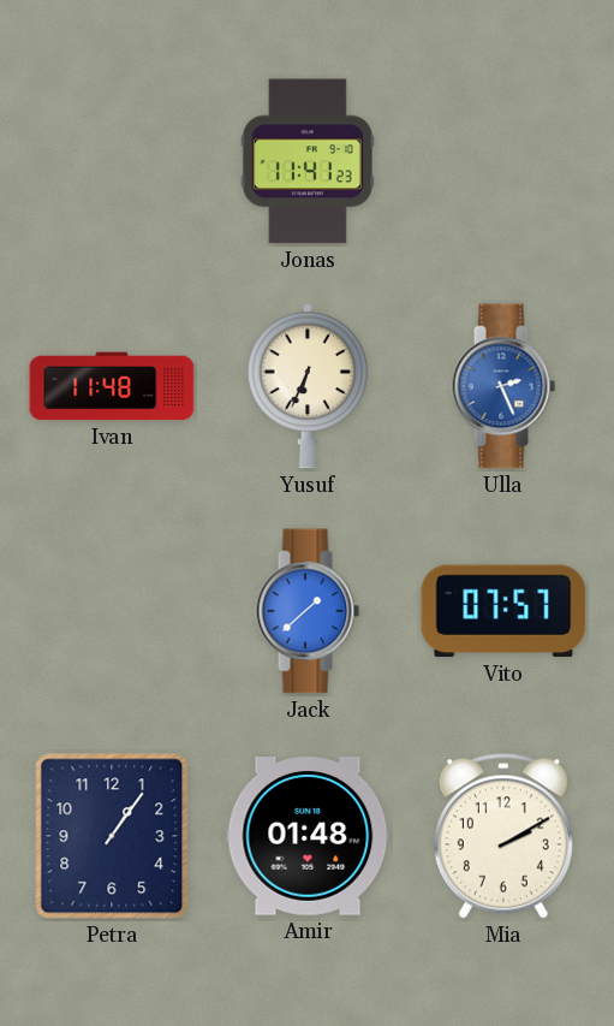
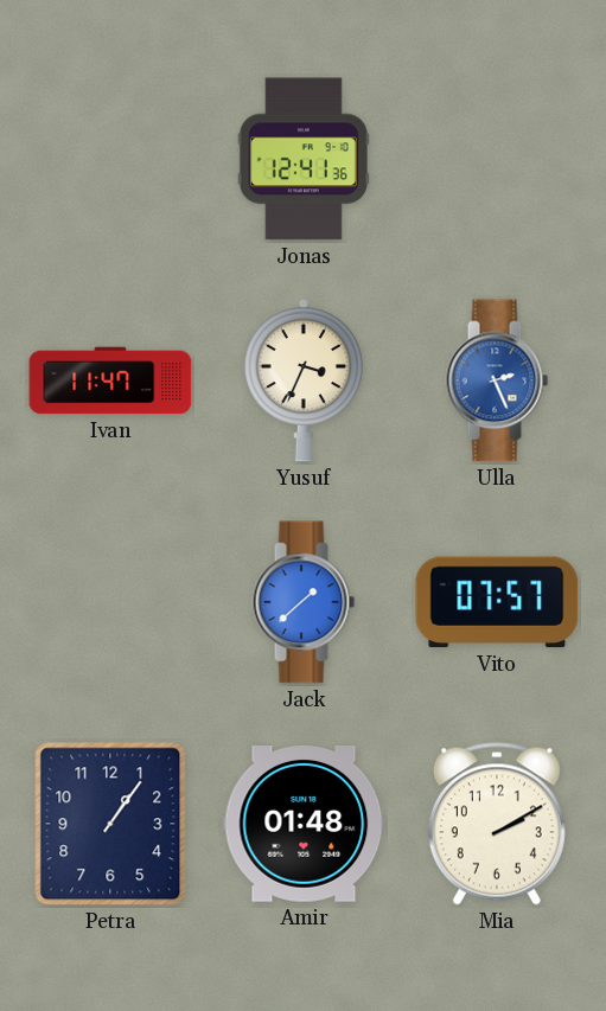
Jonas: 11:41 -> 12:41 (304, 159)
Ivan: 11:48 -> 11:47 (110, 380)
Yusuf: 6:34 -> 3:34 (304, 380)
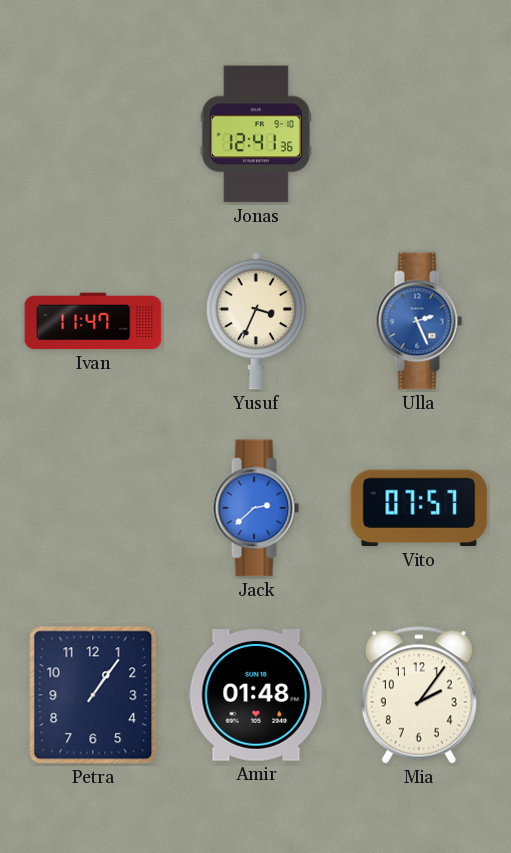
Jack: 1:38 -> 2:38 (256, 508)
Mia: 2:10 -> 2:06 (419, 695)
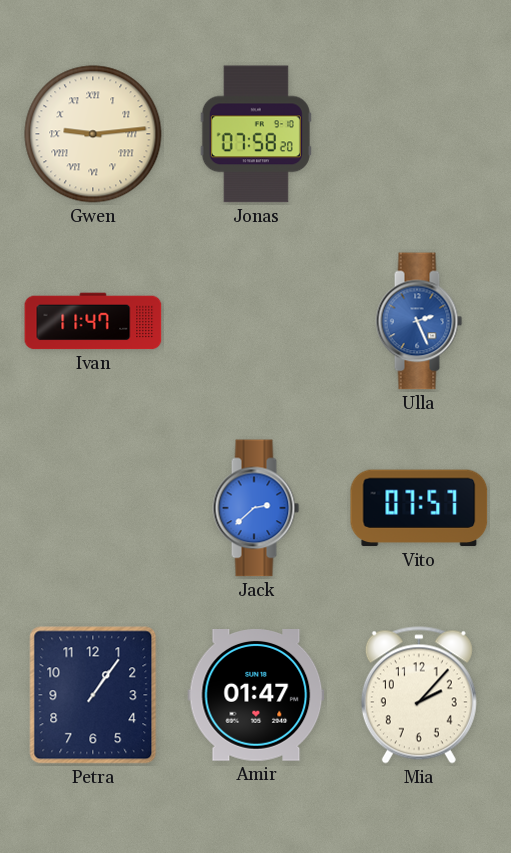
Gwen: none -> 9:14 (93, 134)
Jonas: 12:41 -> 07:58 (256, 134)
Yusuf: 3:34 -> none (256, 321)
Amir: 01:48 -> 01:47 (256, 696)
Mia: 2:06 -> 2:07 (419, 695)
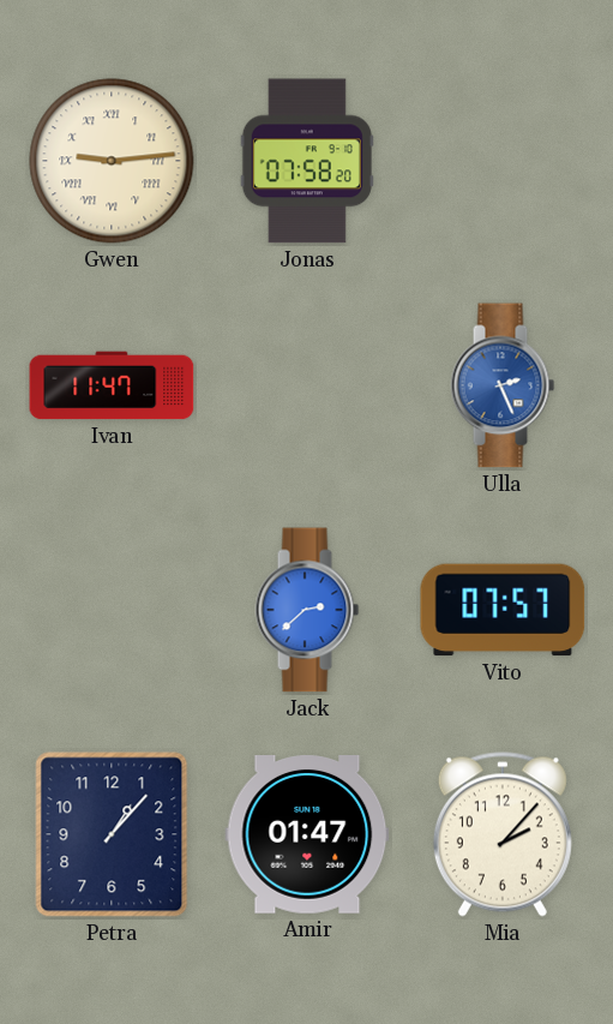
Petra: 1:06 -> 1:07 (112, 834)
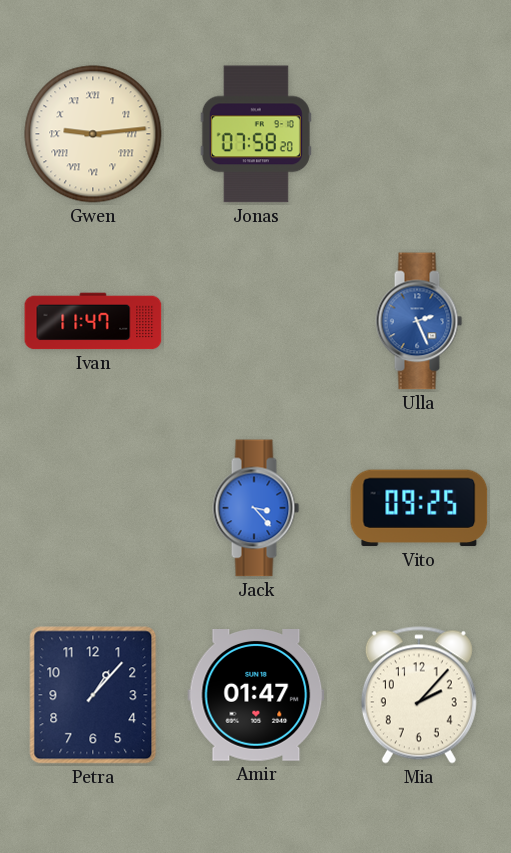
Jack: 2:38 -> 3:23 (256, 508)
Vito: 07:57 -> 09:25 (419, 508)
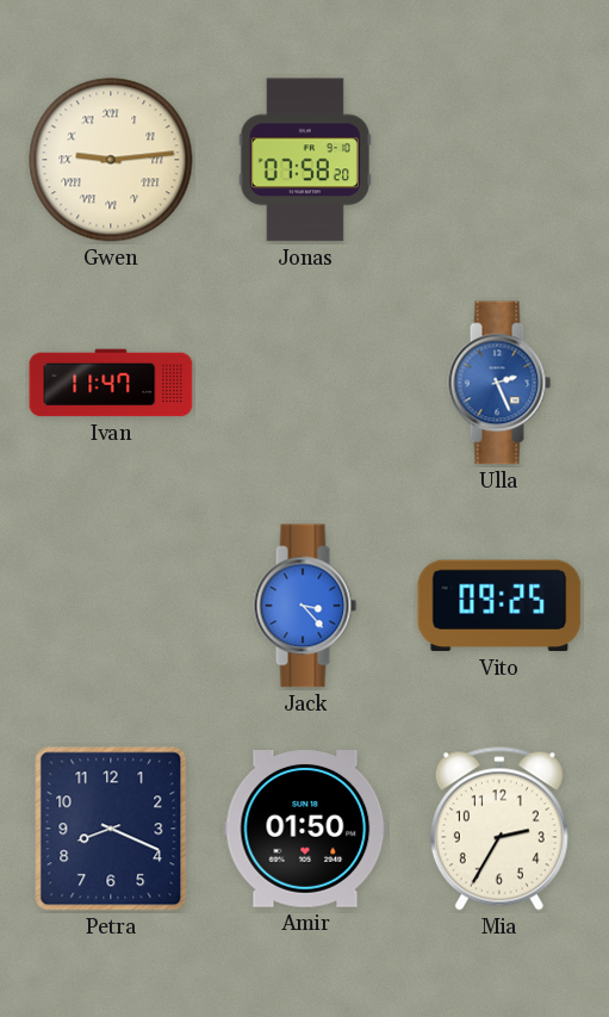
Petra: 1:07 -> 8:19 (111, 829)
Amir: 01:47 -> 01:50 (305, 830)
Mia: 2:07 -> 2:35 (499, 829)
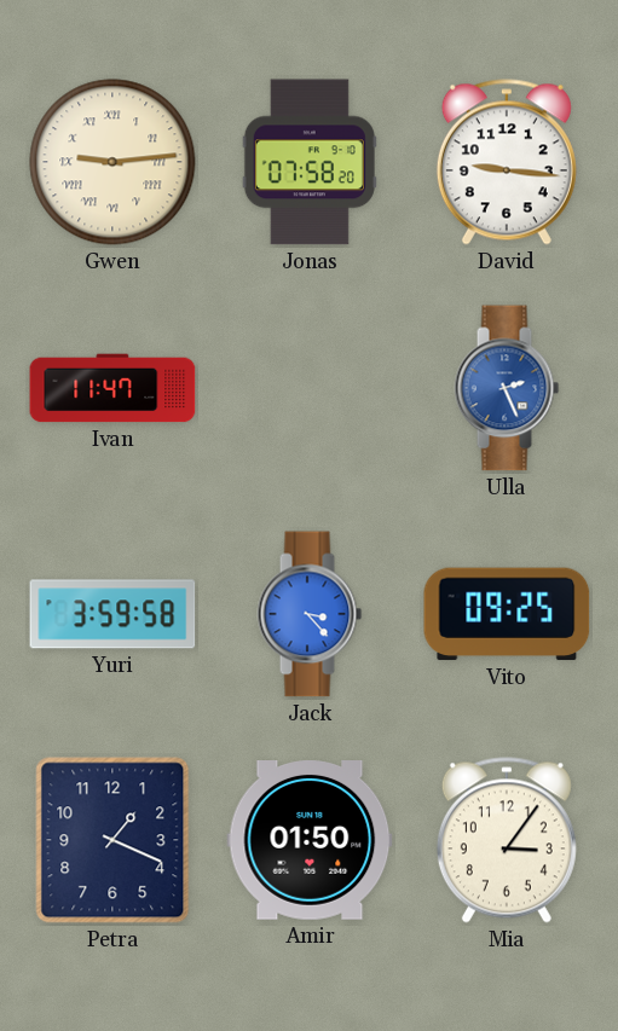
David: none -> 9:16 (507, 162)
Yuri: none -> 3:59 (112, 614)
Petra: 8:19 -> 1:19 (112, 840)
Mia: 2:35 -> 3:06 (507, 840)
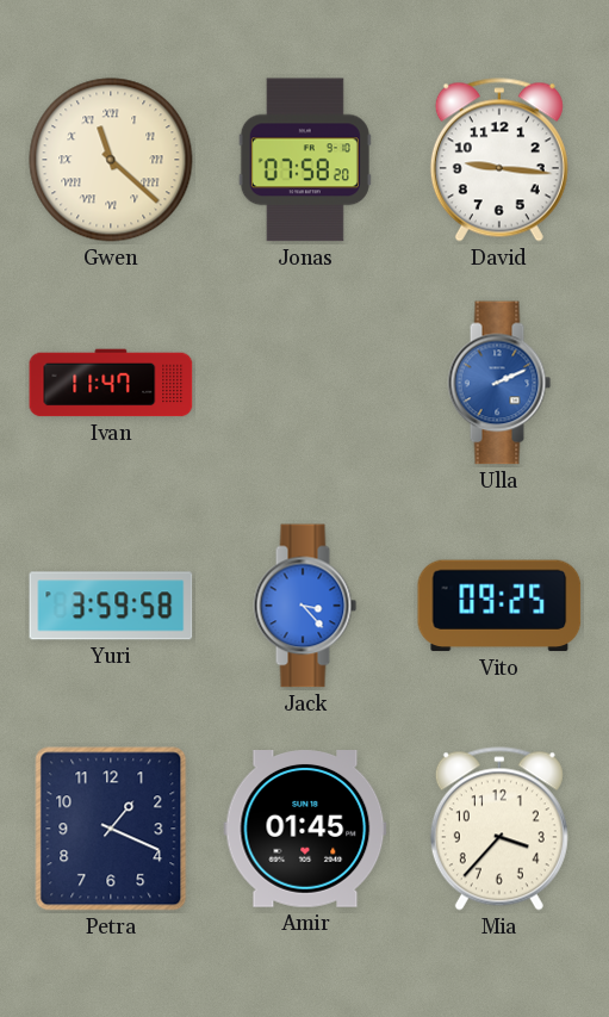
Gwen: 9:14 -> 11:22 (111, 160)
Ulla: 2:26 -> 2:11 (499, 383)
Amir: 01:50 -> 01:45 (305, 830)
Mia: 3:06 -> 3:37 (499, 829)
